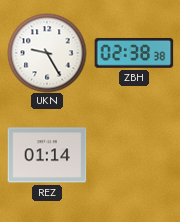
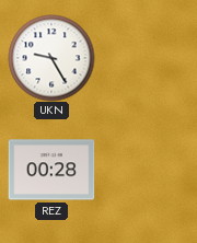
ZBH: 02:38 -> none (134, 53)
REZ: 01:14 -> 00:28 (51, 170)
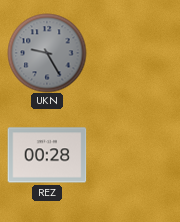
UKN dial: white -> grey (47, 53)
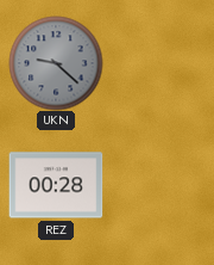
UKN: 9:25 -> 9:22 (56, 63)
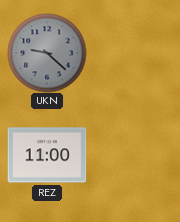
REZ: 00:28 -> 11:00 (47, 155)
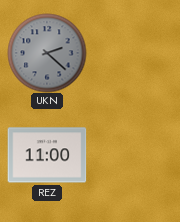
UKN: 9:22 -> 2:22 (47, 53)
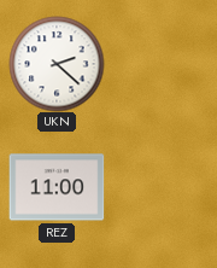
UKN dial: grey -> white (57, 64)
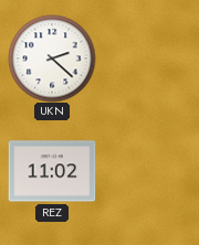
REZ: 11:00 -> 11:02 (52, 171)
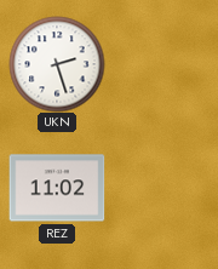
UKN: 2:22 -> 2:27 (57, 64)
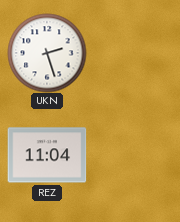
REZ: 11:02 -> 11:04 (47, 155)
